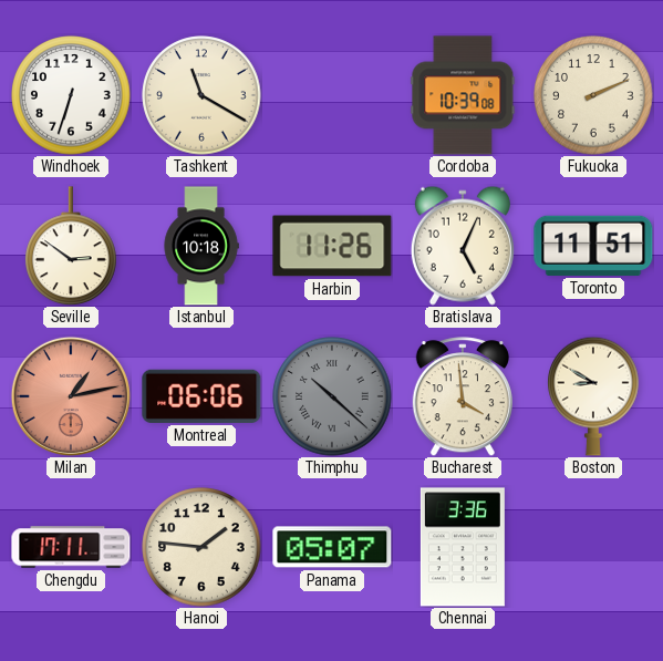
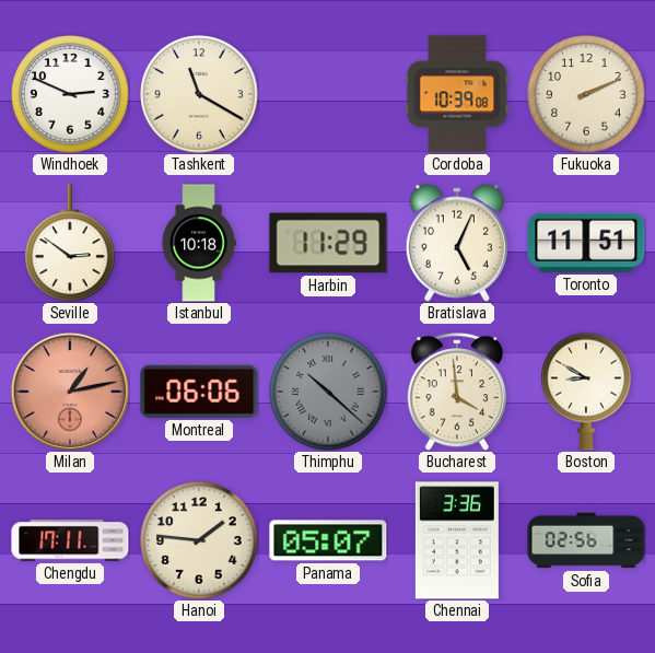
Windhoek: 6:33 -> 2:49 (70, 94)
Harbin: 11:26 -> 11:29 (328, 243)
Sofia: none -> 02:56 (586, 540)
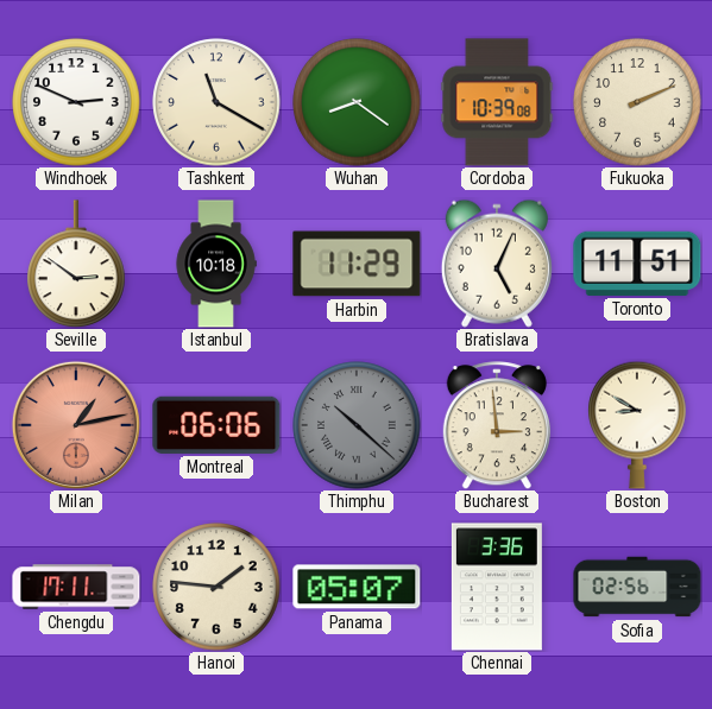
Wuhan: none -> 8:21 (357, 102)
Bucharest: 3:59 -> 2:59 (497, 425)
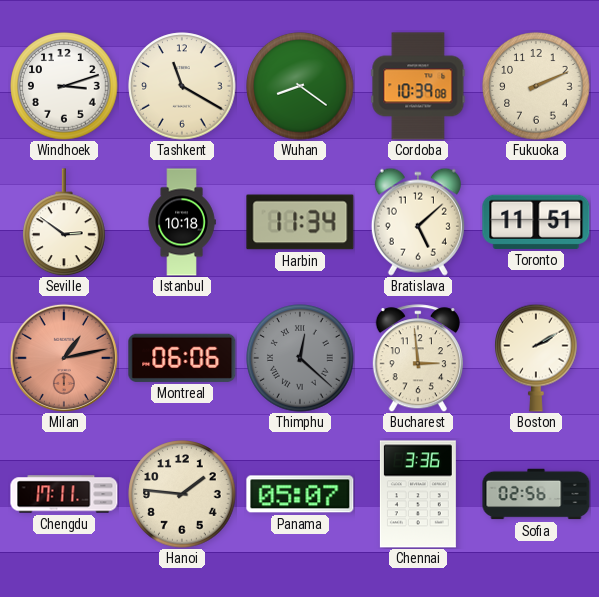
Windhoek: 2:49 -> 3:12 (64, 86)
Harbin: 11:29 -> 11:34 (300, 222)
Bratislava: 5:04 -> 5:08 (418, 222)
Thimphu: 10:22 -> 12:22 (300, 358)
Boston: 8:50 -> 2:10 (536, 358)
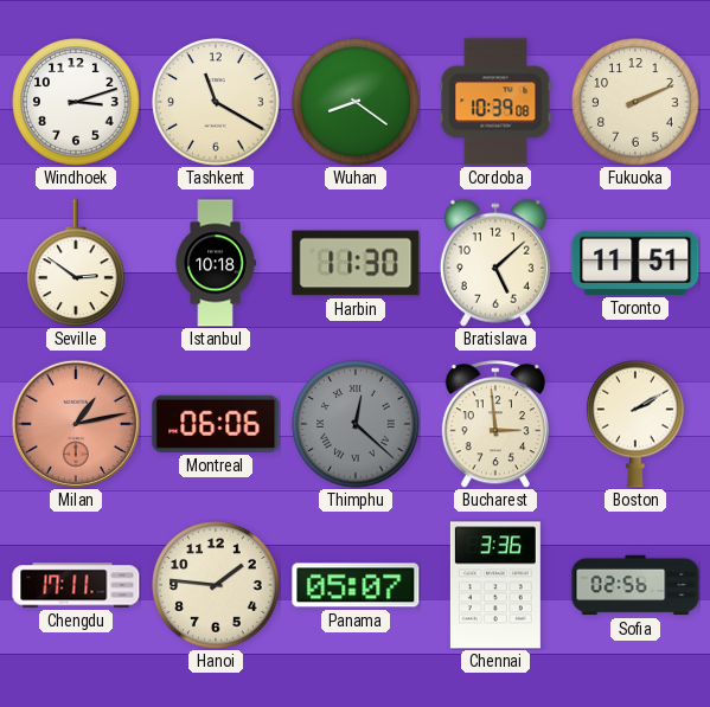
Harbin: 11:34 -> 11:30 (356, 263)
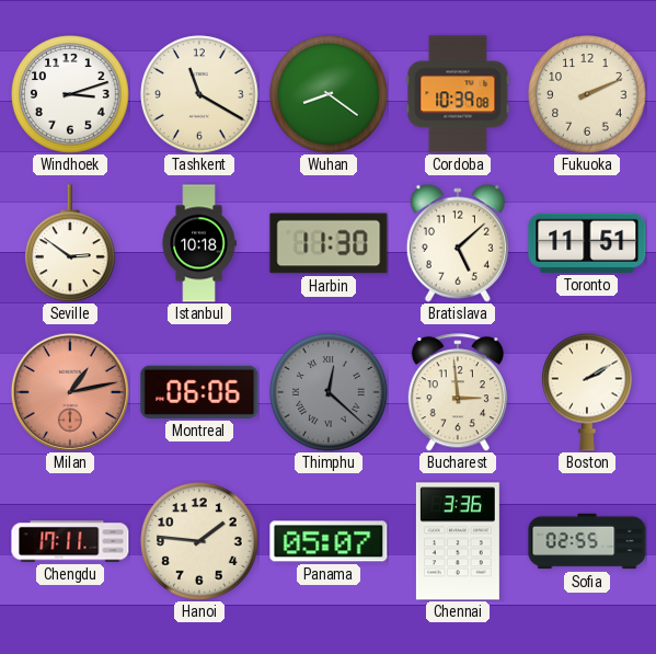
Sofia: 02:56 -> 02:55 (587, 541)
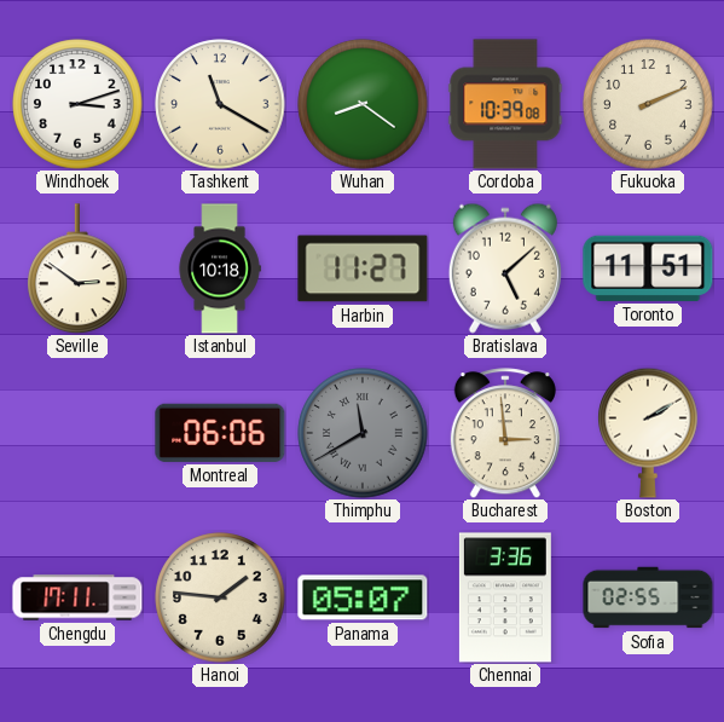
Harbin: 11:30 -> 11:27 (363, 268)
Milan: 1:13 -> none (70, 392)
Thimphu: 12:22 -> 11:40 (363, 433)
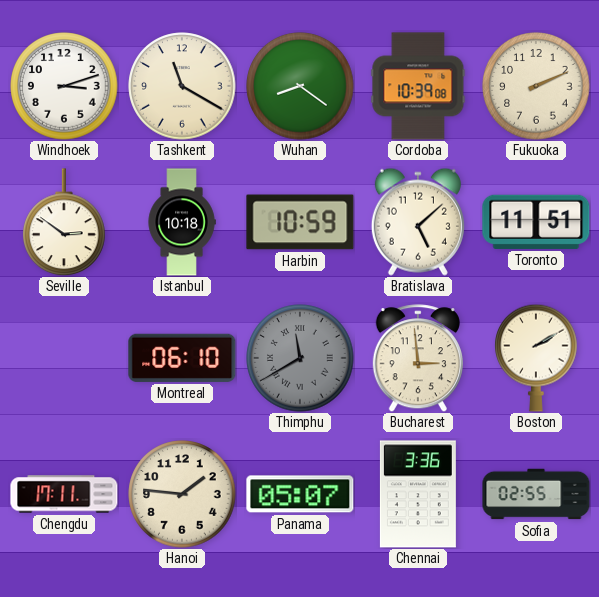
Harbin: 11:27 -> 10:59 (300, 222)
Montreal: 06:06 -> 06:10 (182, 358)
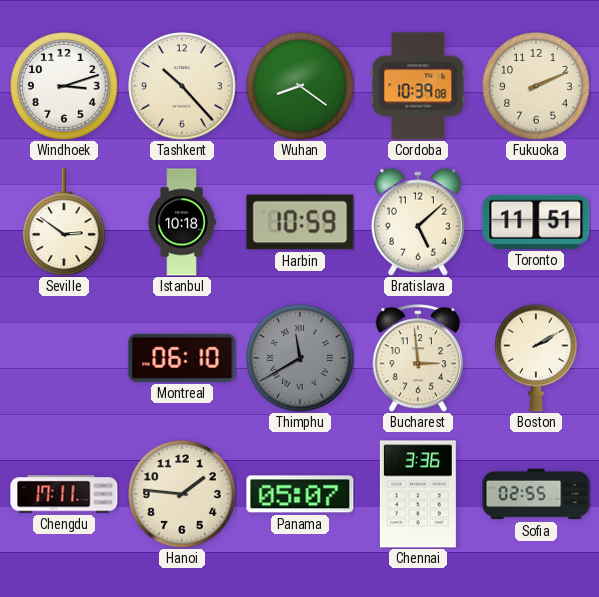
Tashkent: 11:20 -> 10:23 (182, 86)
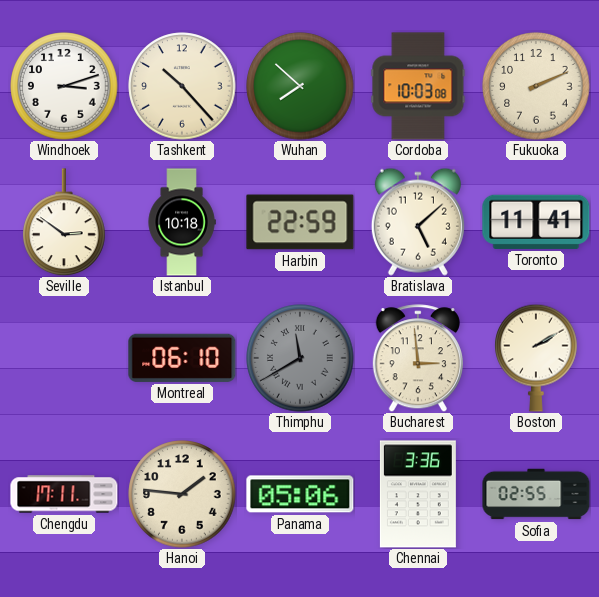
Wuhan: 8:21 -> 7:52 (300, 86)
Cordoba: 10:39 -> 10:03 (418, 86)
Harbin: 10:59 -> 22:59 (300, 222)
Toronto: 11:51 -> 11:41 (536, 222)
Panama: 05:07 -> 05:06 (300, 494)
